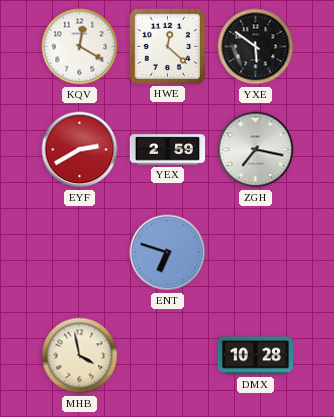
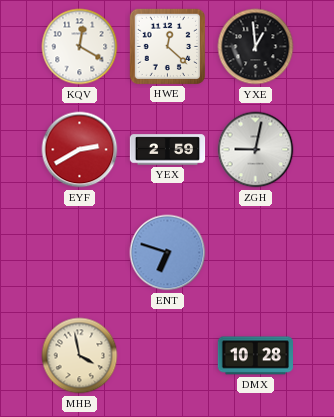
YXE: 5:51 -> 12:59 (256, 47)
ZGH: 7:17 -> 9:02 (256, 150)
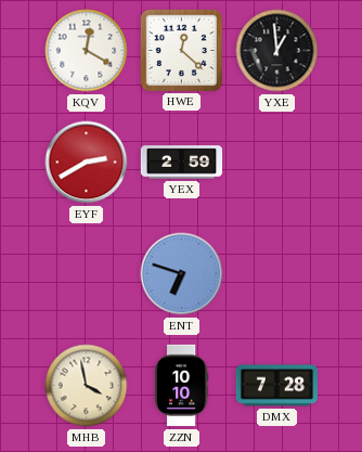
ZGH: 9:02 -> none (256, 150)
ZZN: none -> 10:10 (181, 386)
DMX: 10:28 -> 7:28 (277, 386)
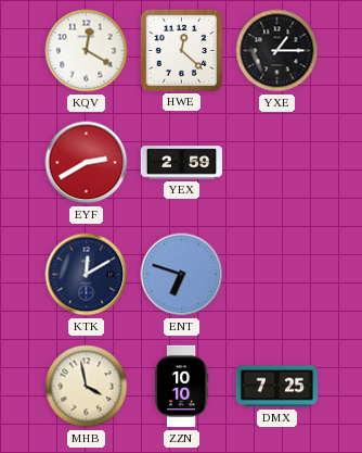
YXE: 12:59 -> 1:15 (277, 51)
KTK: none -> 12:10 (87, 275)
DMX: 7:28 -> 7:25 (277, 387)
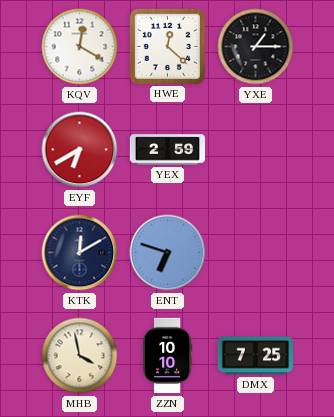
EYF: 2:40 -> 6:40 (80, 150)
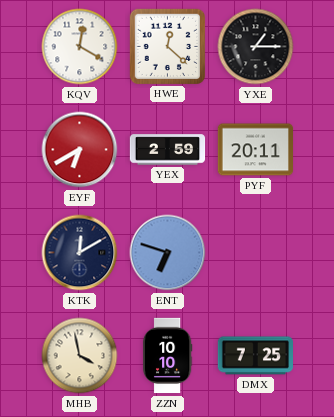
PYF: none -> 20:11 (256, 150)
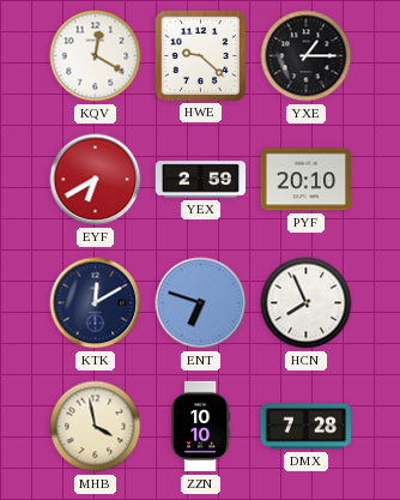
HWE: 12:22 -> 9:22 (200, 55)
PYF: 20:11 -> 20:10 (307, 180)
HCN: none -> 7:56 (307, 303)
DMX: 7:25 -> 7:28 (307, 427)
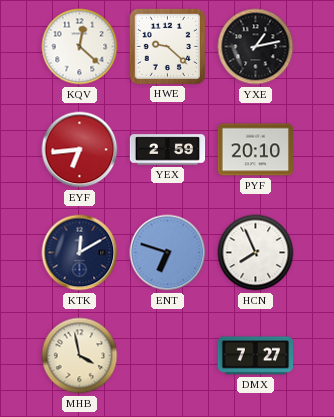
KQV: 12:20 -> 12:22 (80, 47)
YXE: 1:15 -> 1:13 (256, 47)
EYF: 6:40 -> 6:44 (80, 150)
ZZN: 10:10 -> none (200, 427)
DMX: 7:28 -> 7:27 (256, 356)
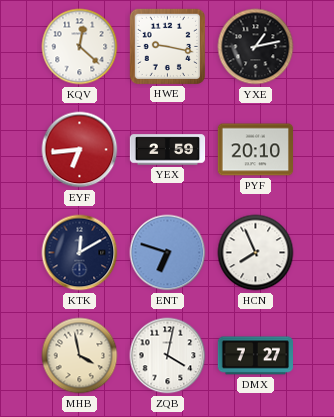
HWE: 9:22 -> 9:17 (167, 46)
ZQB: none -> 4:02 (168, 356)
